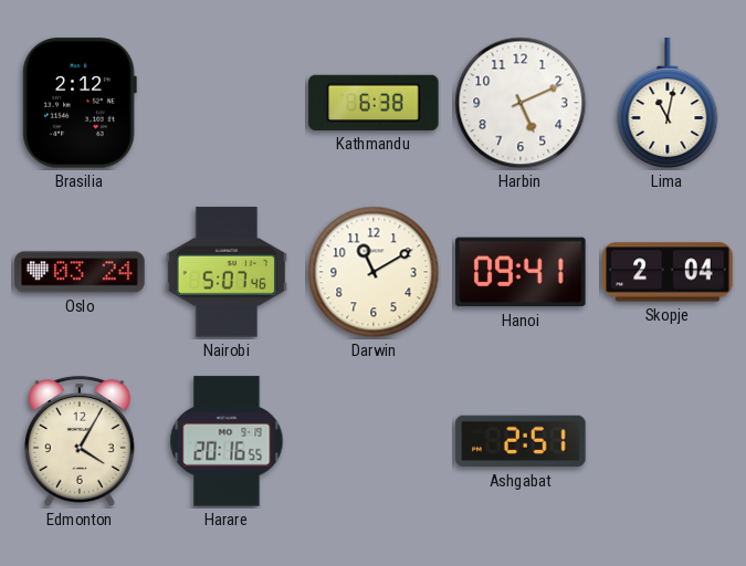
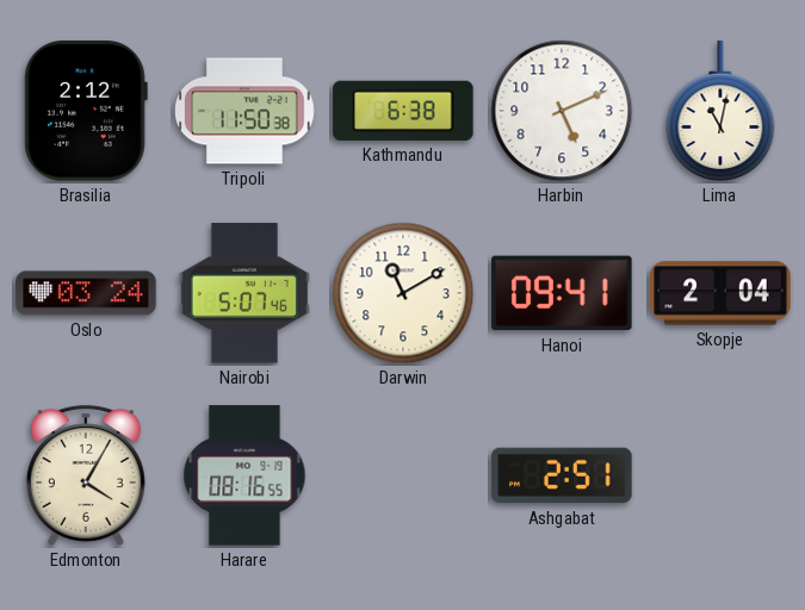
Tripoli: none -> 11:50 (246, 111)
Harare: 20:16 -> 08:16 (244, 475)
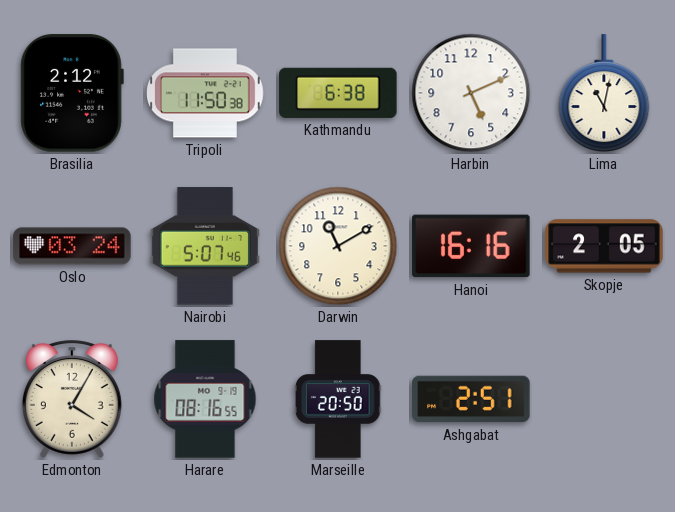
Hanoi: 09:41 -> 16:16 (471, 246)
Skopje: 2:04 -> 2:05 (604, 246)
Marseille: none -> 20:50 (339, 399)
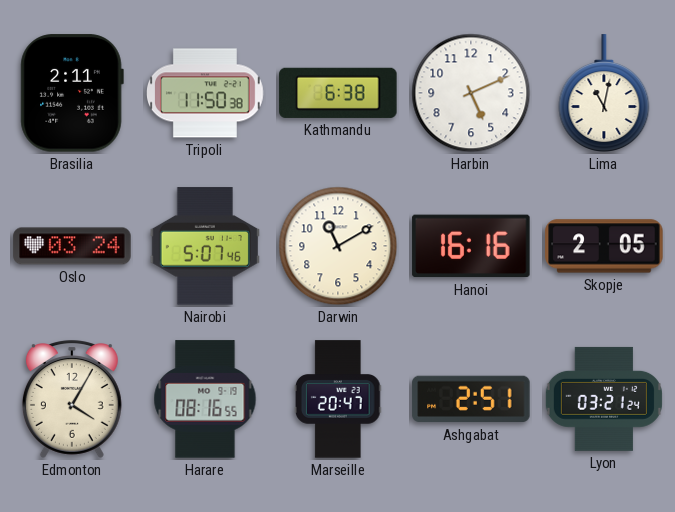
Brasilia: 2:12 -> 2:11 (72, 93)
Marseille: 20:50 -> 20:47 (339, 399)
Lyon: none -> 03:21 (604, 399)
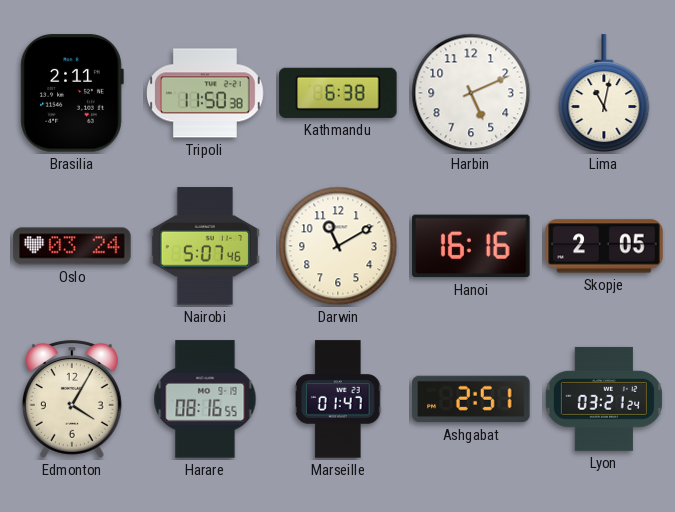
Marseille: 20:47 -> 01:47 (339, 399)
